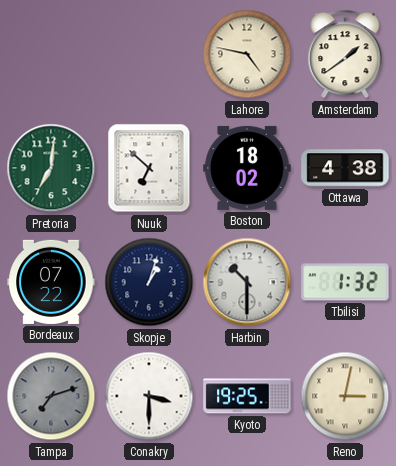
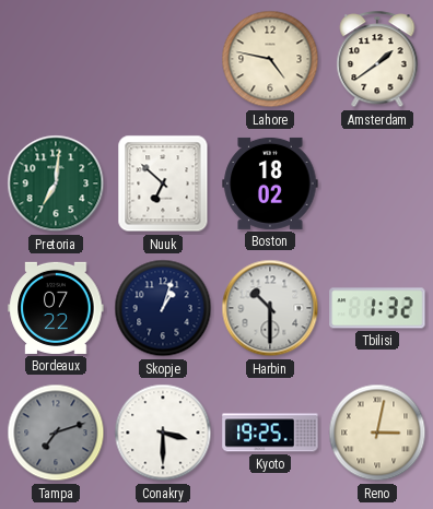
Ottawa: 4:38 -> none (345, 168)
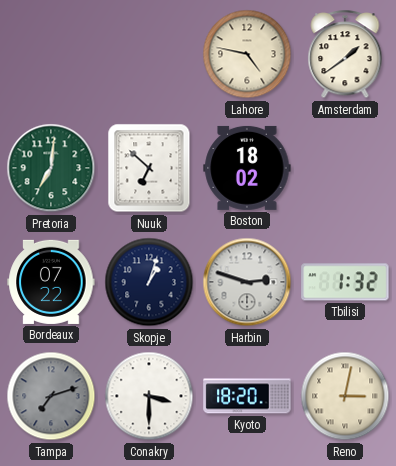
Harbin: 10:30 -> 2:48 (247, 282)
Kyoto: 19:25 -> 18:20 (247, 396)
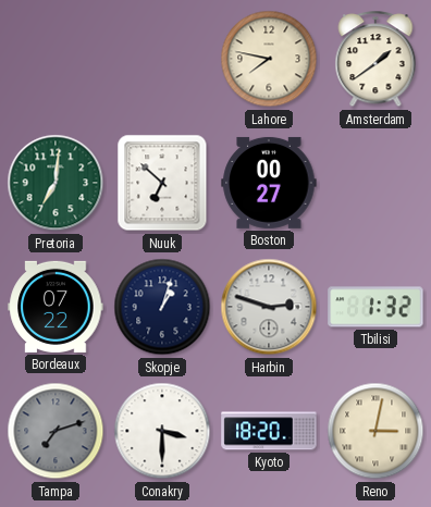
Lahore: 4:47 -> 7:47 (269, 59)
Boston: 18:02 -> 00:27 (269, 183)
